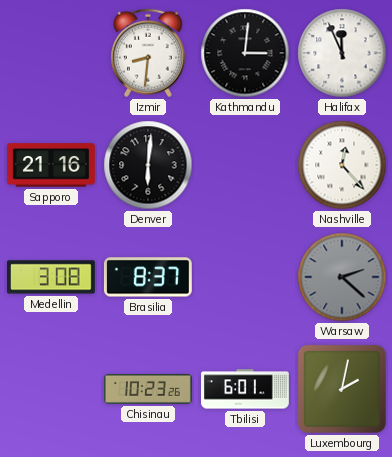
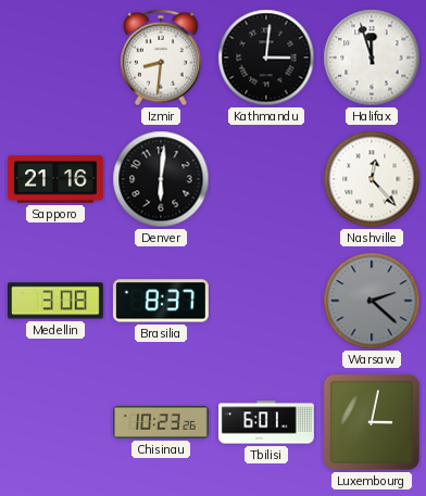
Halifax: 11:56 -> 11:57 (372, 58)
Luxembourg: 2:02 -> 3:02 (372, 422)
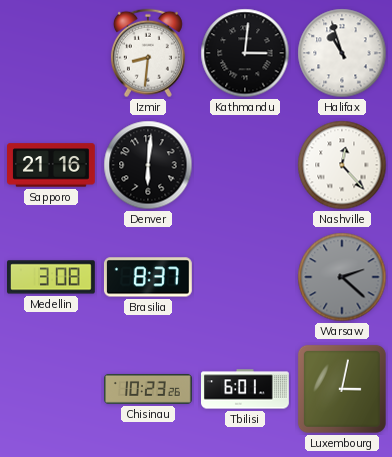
Halifax: 11:57 -> 10:57 (342, 53)
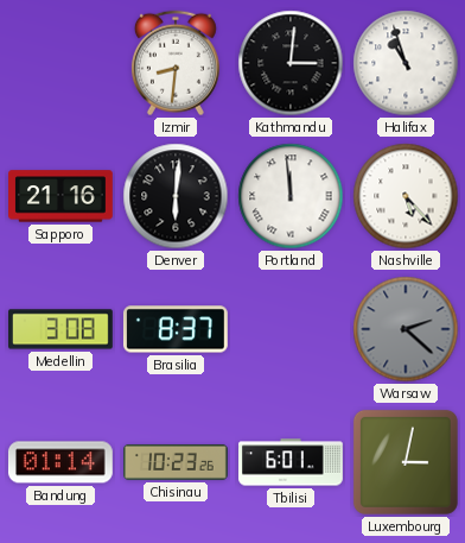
Portland: none -> 11:59 (291, 196)
Nashville: 12:23 -> 5:23 (406, 196)
Bandung: none -> 01:14 (60, 462)
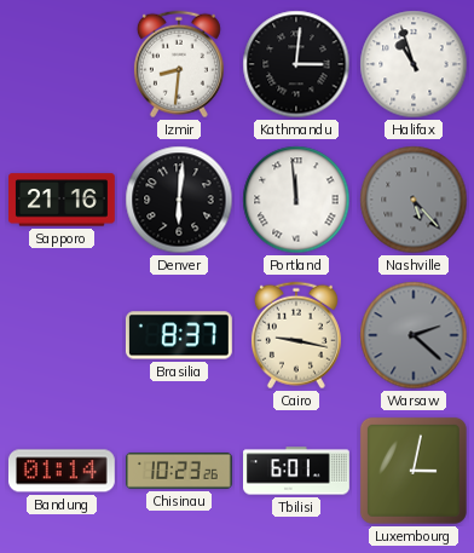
Nashville dial: white -> grey (414, 200)
Medellin: 3:08 -> none (62, 329)
Cairo: none -> 9:17 (296, 335)
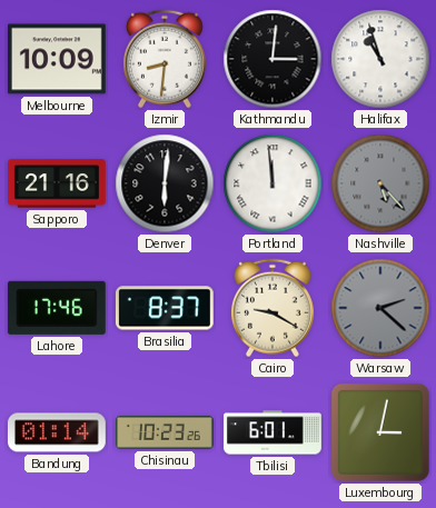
Melbourne: none -> 10:09 (57, 59)
Lahore: none -> 17:46 (57, 308)
Cairo: 9:17 -> 9:20 (272, 308)
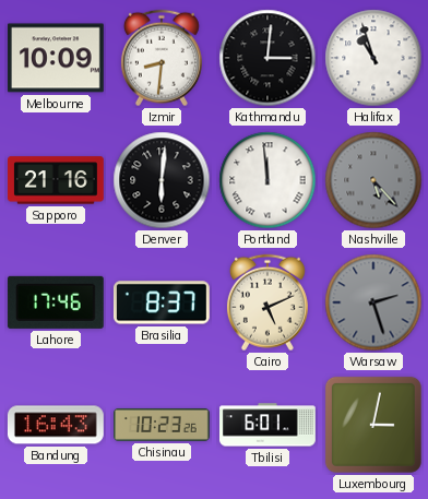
Cairo: 9:20 -> 5:11 (267, 302)
Warsaw: 2:22 -> 2:27 (373, 302)
Bandung: 01:14 -> 16:43 (56, 425)
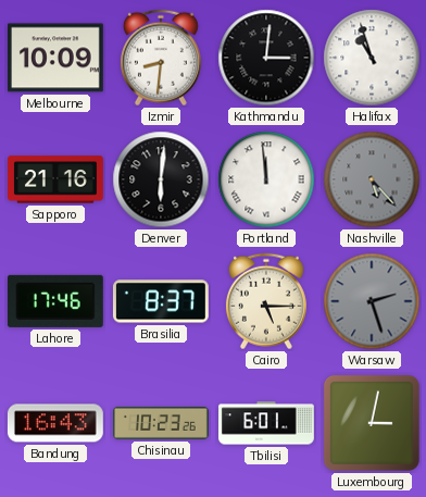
Cairo: 5:11 -> 5:15 (266, 301)
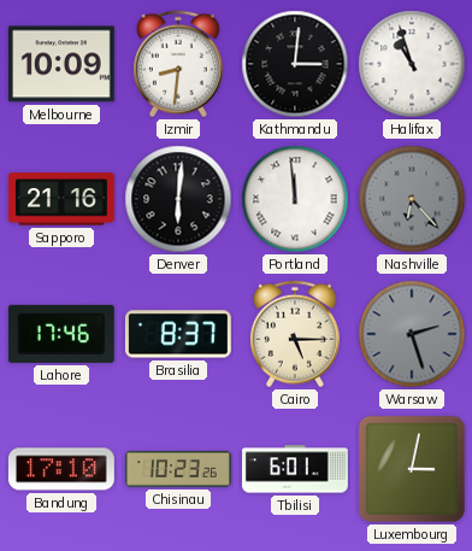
Nashville: 5:23 -> 6:23 (412, 199)
Bandung: 16:43 -> 17:10 (61, 469)
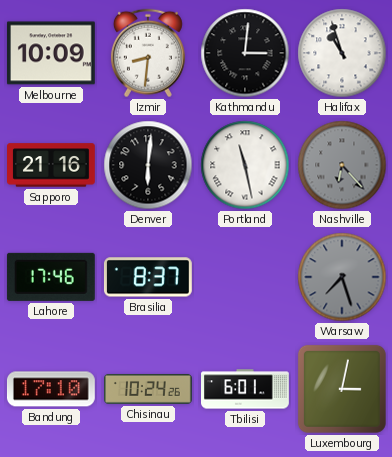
Portland: 11:59 -> 11:28 (245, 165)
Cairo: 5:15 -> none (295, 334)
Warsaw: 2:27 -> 7:27 (342, 277)
Chisinau: 10:23 -> 10:24 (149, 389)
